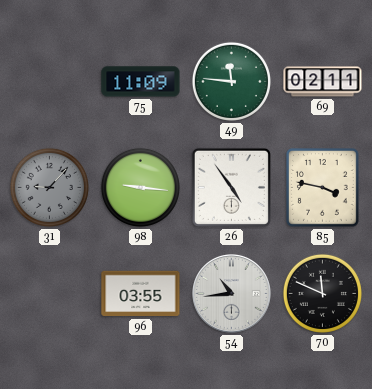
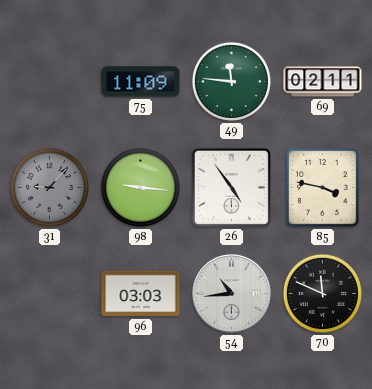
96: 03:55 -> 03:03 (141, 294)
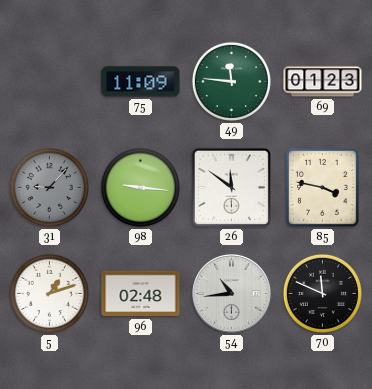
69: 02:11 -> 01:23 (323, 82)
26: 4:54 -> 11:51 (231, 187)
5: none -> 1:12 (49, 293)
96: 03:03 -> 02:48 (141, 294)
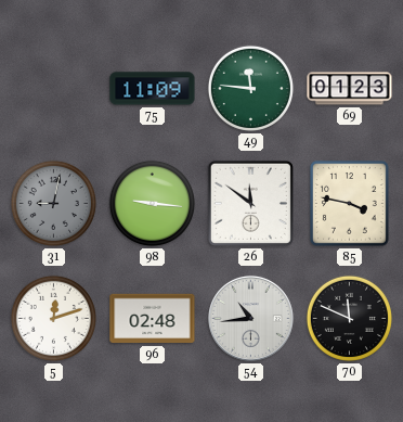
31: 9:07 -> 9:02 (53, 203)
5: 1:12 -> 12:12 (53, 318)
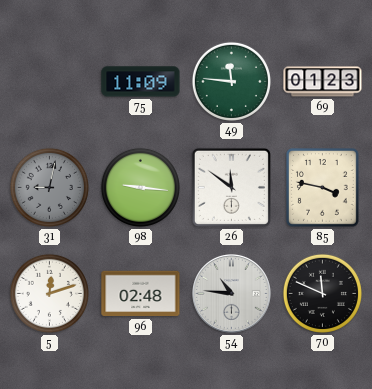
54: 10:44 -> 10:46 (231, 293)
